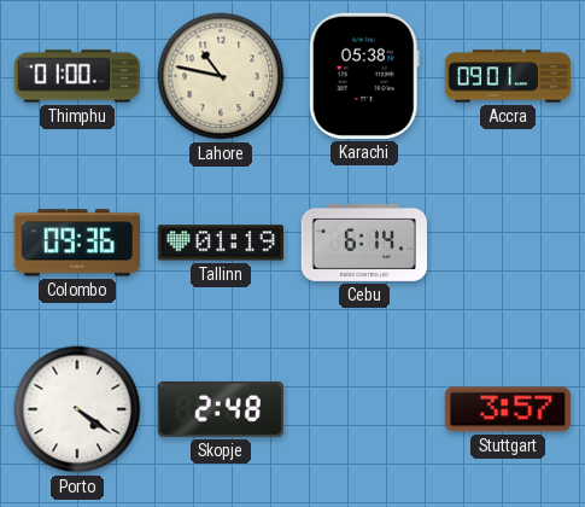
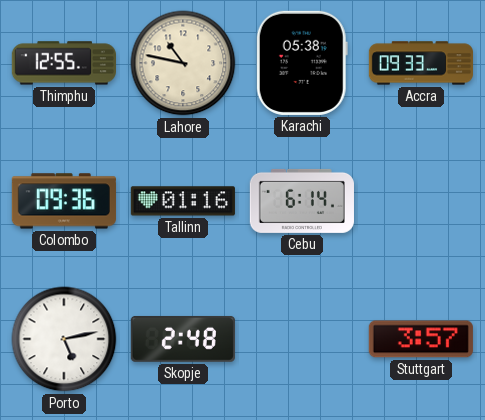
Thimphu: 01:00 -> 12:55 (64, 63)
Accra: 09:01 -> 09:33 (421, 63)
Tallinn: 01:19 -> 01:16 (183, 201)
Porto: 4:21 -> 5:13 (64, 339)
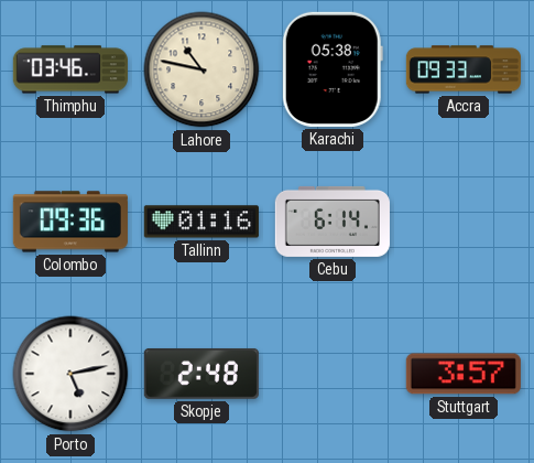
Thimphu: 12:55 -> 03:46 (70, 69)
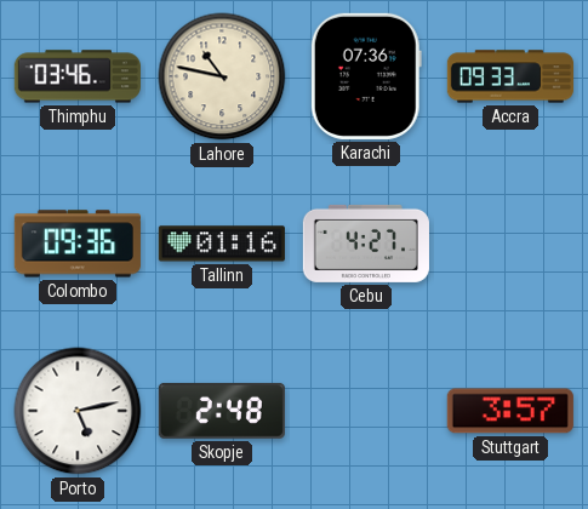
Karachi: 05:38 -> 07:36 (366, 76)
Cebu: 6:14 -> 4:27 (366, 244)
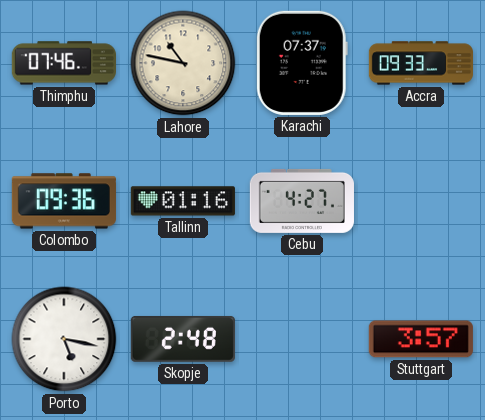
Thimphu: 03:46 -> 07:46 (64, 63)
Karachi: 07:36 -> 07:37 (302, 63)
Porto: 5:13 -> 5:17 (64, 339)
